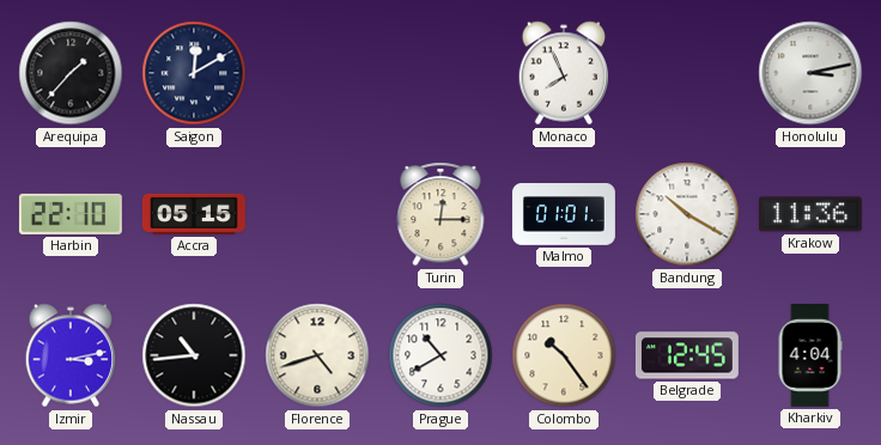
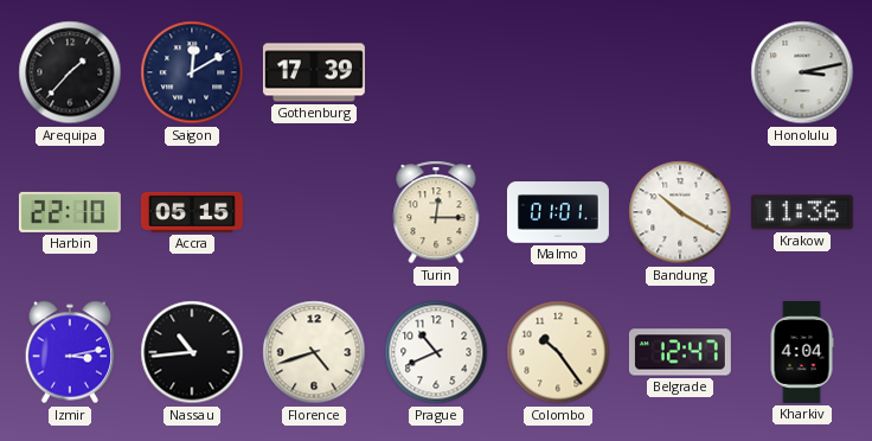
Gothenburg: none -> 17:39 (314, 72)
Monaco: 7:56 -> none (564, 73)
Prague: 10:40 -> 10:41 (436, 352)
Belgrade: 12:45 -> 12:47 (680, 352)
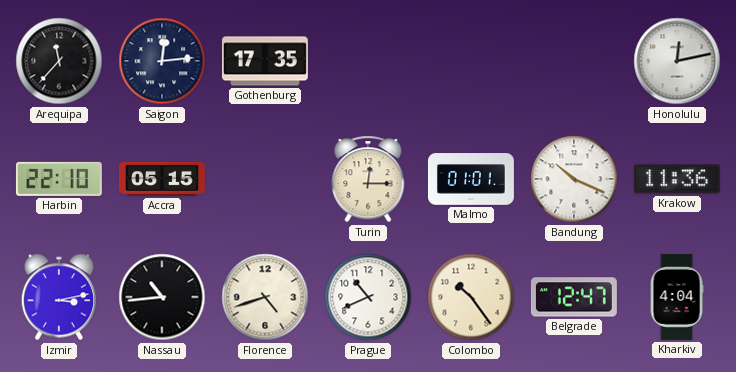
Arequipa: 1:37 -> 11:37 (59, 61)
Saigon: 12:10 -> 12:14 (162, 61)
Gothenburg: 17:39 -> 17:35 (265, 61)
Honolulu: 3:13 -> 12:13 (677, 61)
Bandung: 10:20 -> 10:19 (574, 179)
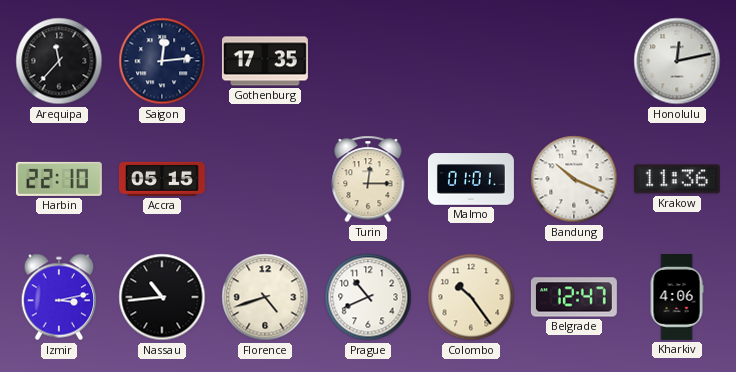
Kharkiv: 4:04 -> 4:06 (677, 297)
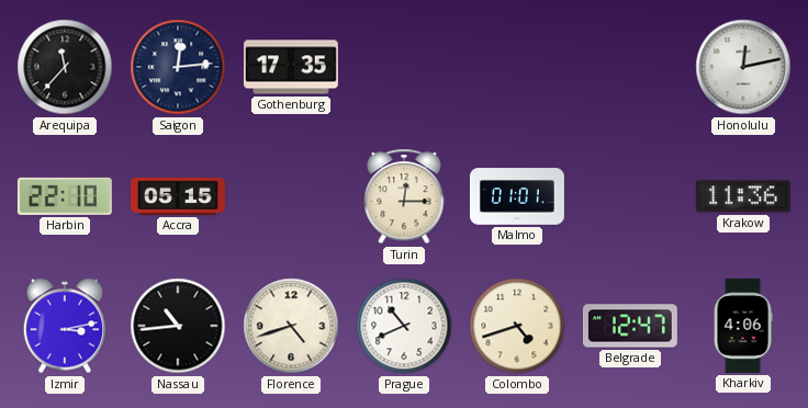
Bandung: 10:19 -> none (574, 179)
Colombo: 10:24 -> 4:42 (517, 326)
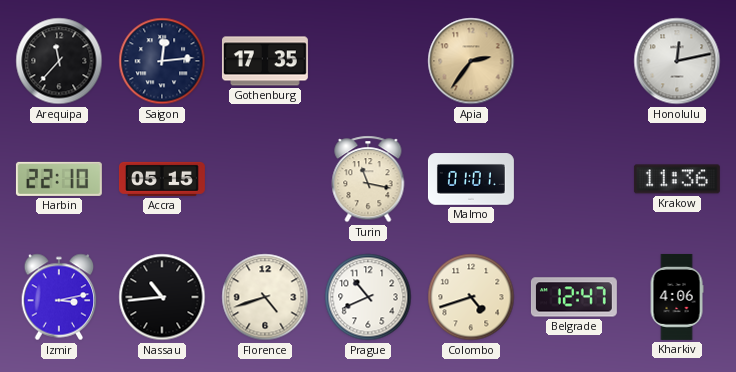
Apia: none -> 2:36 (471, 61)
Turin: 12:15 -> 11:17 (368, 179)
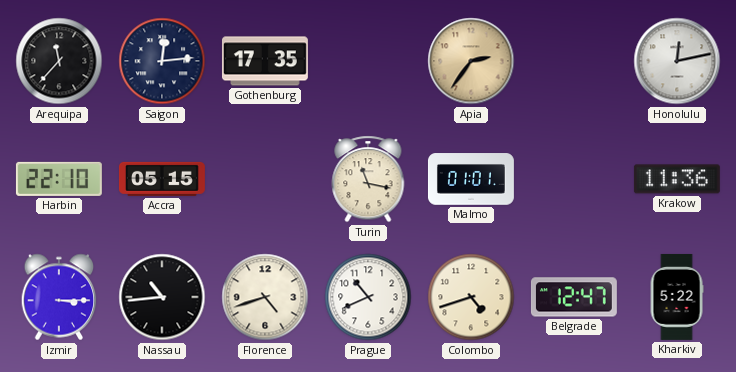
Izmir: 3:13 -> 3:15 (59, 297)
Kharkiv: 4:06 -> 5:22 (677, 297)
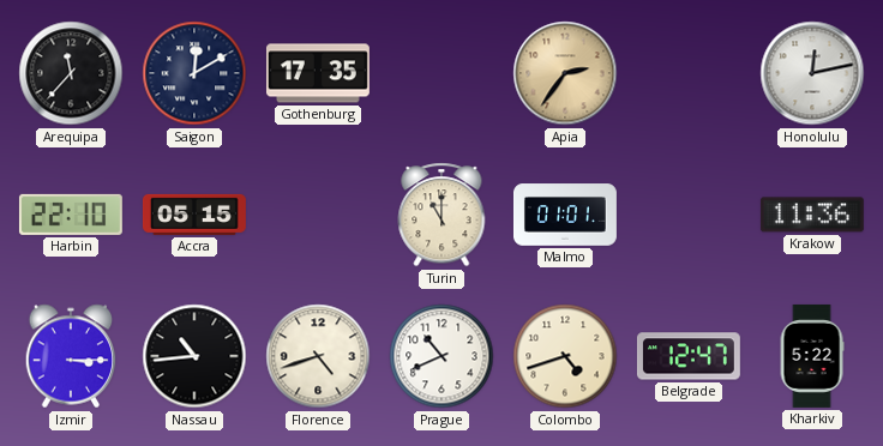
Saigon: 12:14 -> 12:10 (194, 73)
Turin: 11:17 -> 11:00 (441, 215)
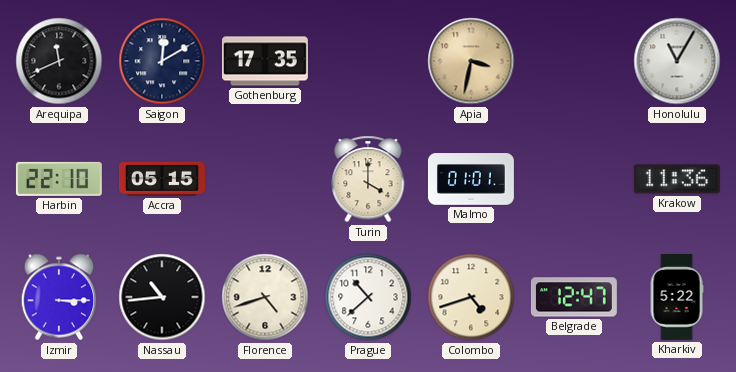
Arequipa: 11:37 -> 11:41 (59, 61)
Apia: 2:36 -> 3:32 (471, 61)
Honolulu: 12:13 -> 11:05 (677, 61)
Turin: 11:00 -> 4:00 (368, 179)
Prague: 10:41 -> 10:38 (368, 297)
